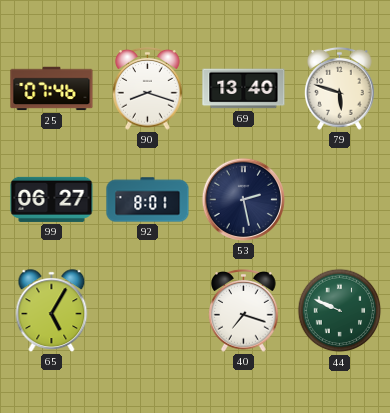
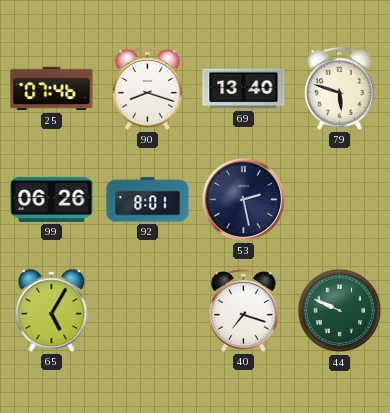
99: 06:27 -> 06:26 (52, 199)
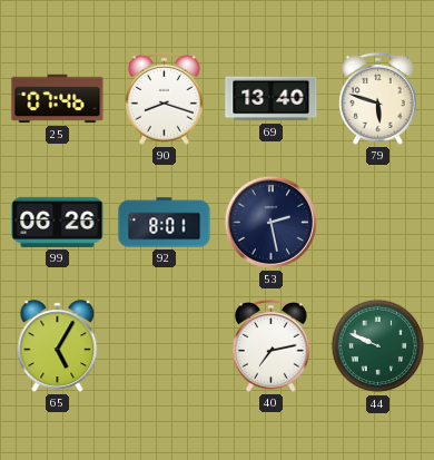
40: 7:18 -> 7:13 (272, 346)
